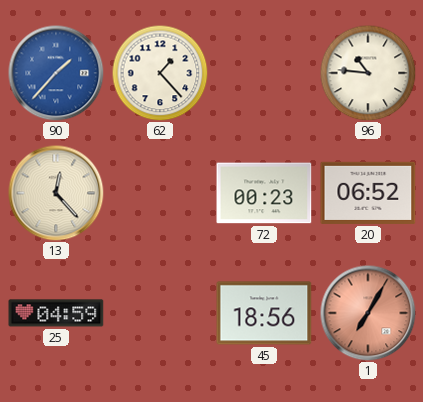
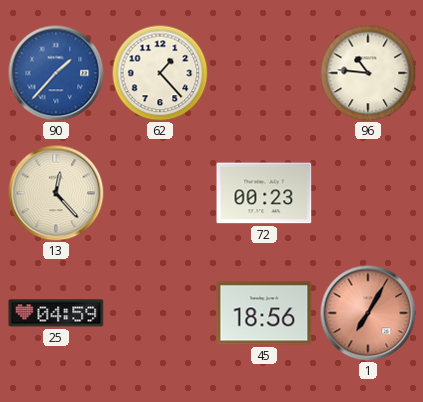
20: 06:52 -> none (368, 193)
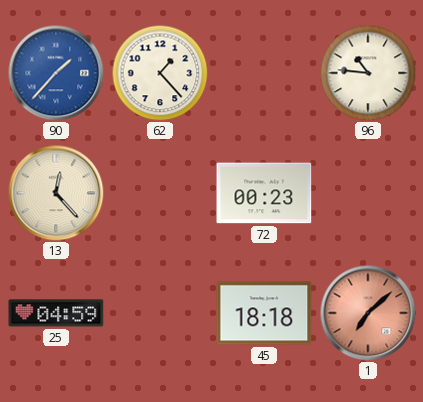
45: 18:56 -> 18:18 (264, 313)
1: 7:05 -> 7:08 (368, 313)
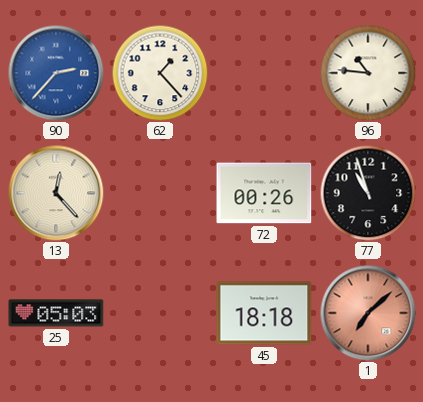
90: 1:37 -> 2:37 (56, 73)
72: 00:23 -> 00:26 (264, 193)
77: none -> 10:57 (368, 193)
25: 04:59 -> 05:03 (56, 313)
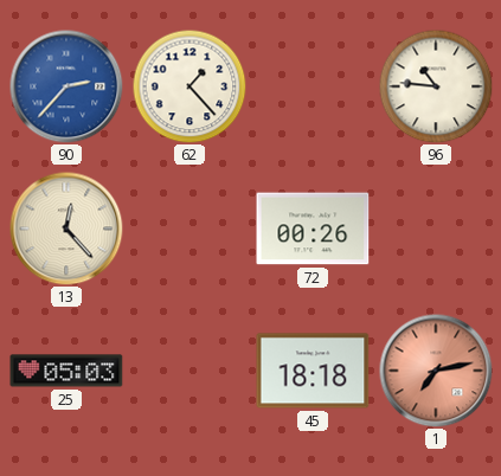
77: 10:57 -> none (368, 193)
1: 7:08 -> 7:13 (436, 371)
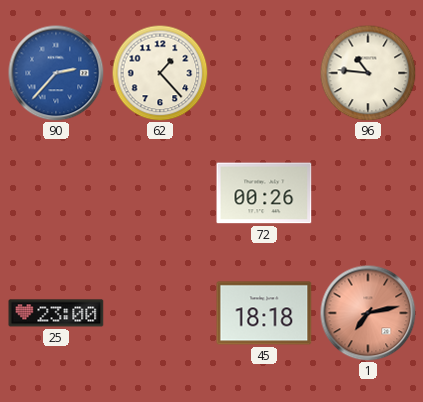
13: 12:23 -> none (66, 229)
25: 05:03 -> 23:00 (56, 313)
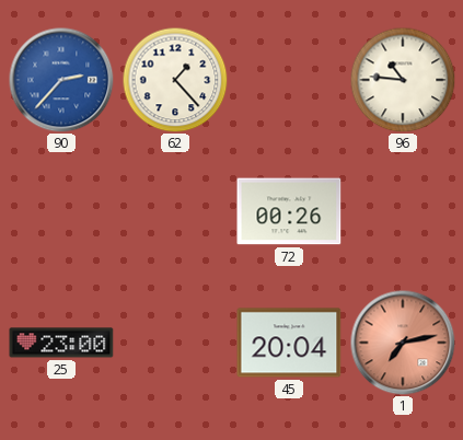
45: 18:18 -> 20:04 (289, 343)
